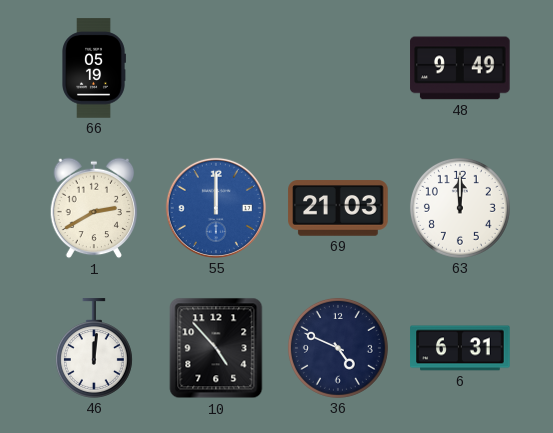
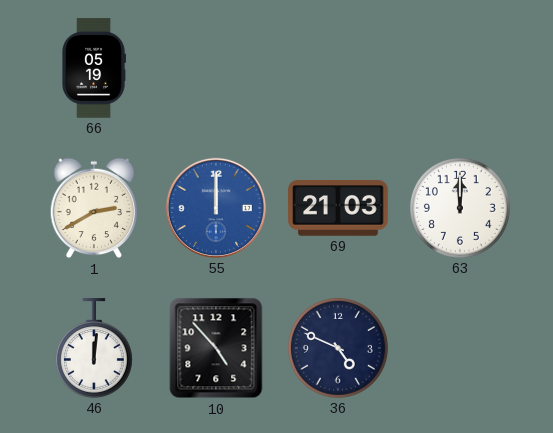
48: 9:49 -> none (460, 68)
6: 6:31 -> none (460, 348)
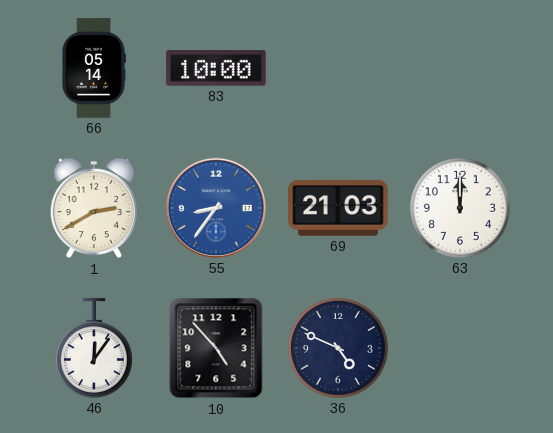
66: 05:19 -> 05:14 (94, 68)
83: none -> 10:00 (216, 68)
55: 12:00 -> 8:36 (216, 208)
46: 12:01 -> 12:06 (94, 348)
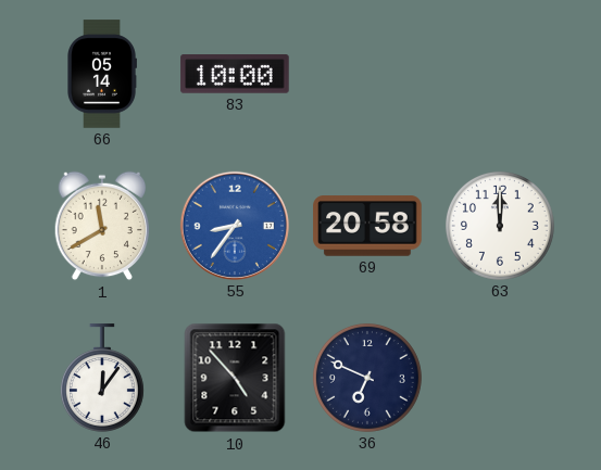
1: 2:40 -> 11:40 (102, 226)
69: 21:03 -> 20:58 (367, 226)
36: 4:49 -> 6:49 (367, 378)
